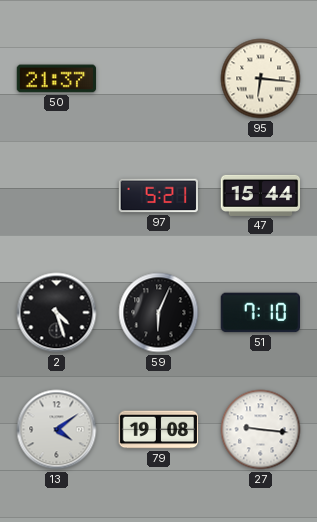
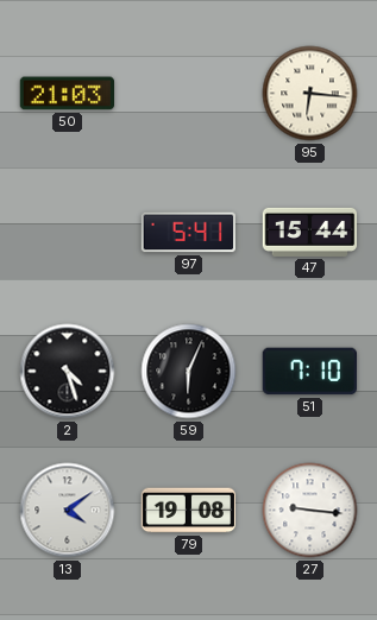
50: 21:37 -> 21:03 (68, 94)
97: 5:21 -> 5:41 (189, 233)
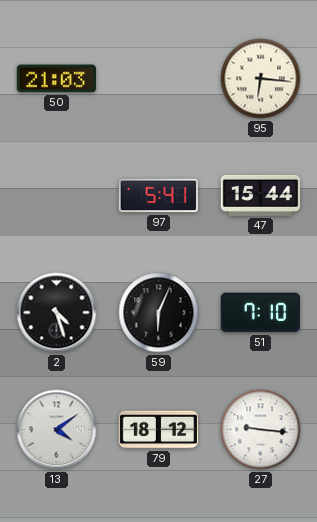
79: 19:08 -> 18:12 (159, 430)
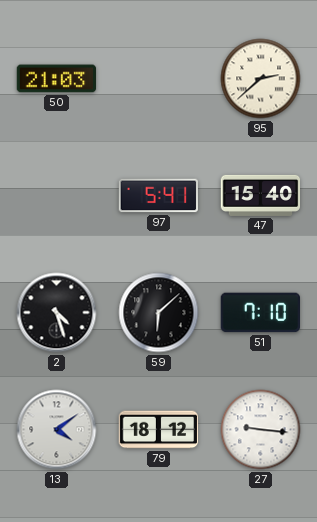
95: 6:16 -> 2:38 (261, 79)
47: 15:44 -> 15:40 (261, 195)
59: 6:04 -> 6:08 (159, 313)
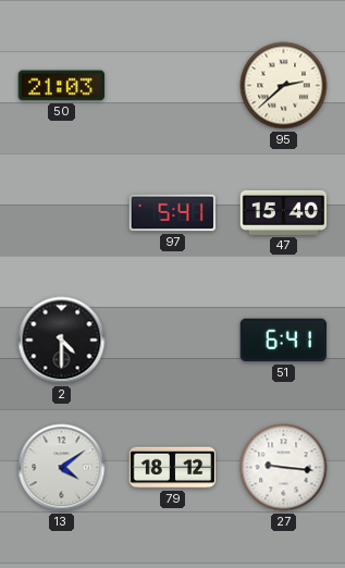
2: 4:27 -> 4:30 (62, 341)
59: 6:08 -> none (159, 313)
51: 7:10 -> 6:41 (283, 341)
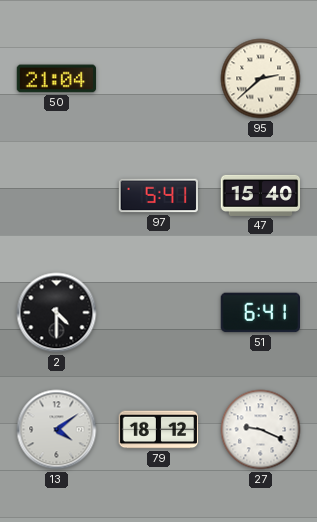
50: 21:03 -> 21:04 (57, 79)
27: 9:16 -> 9:19 (261, 430)
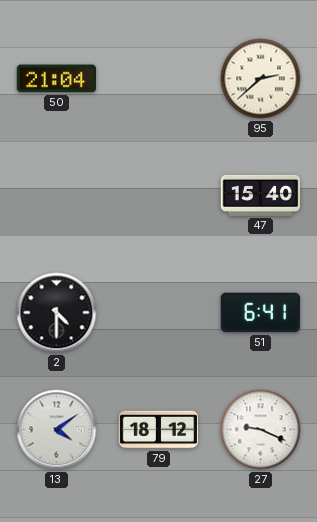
97: 5:41 -> none (159, 196)
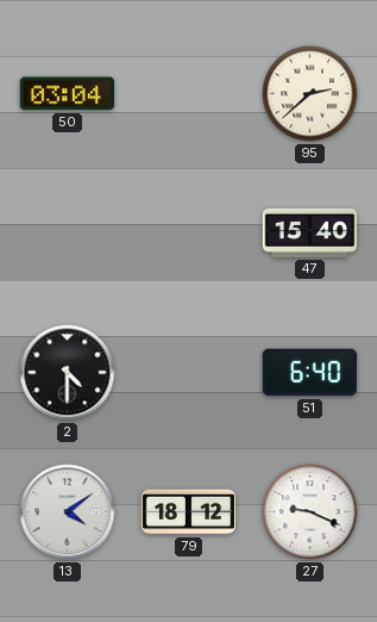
50: 21:04 -> 03:04 (68, 94)
51: 6:41 -> 6:40 (309, 373)
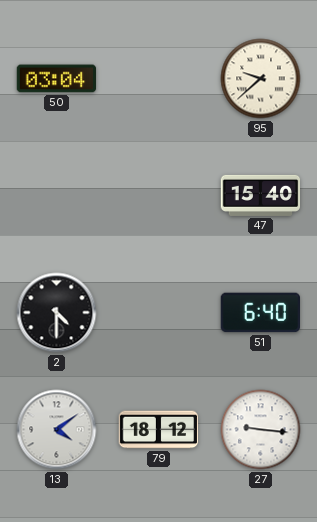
95: 2:38 -> 9:38 (261, 79)
27: 9:19 -> 9:16 (261, 430)
